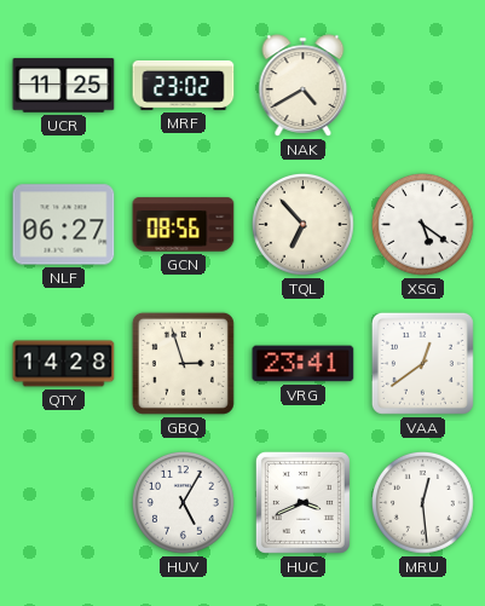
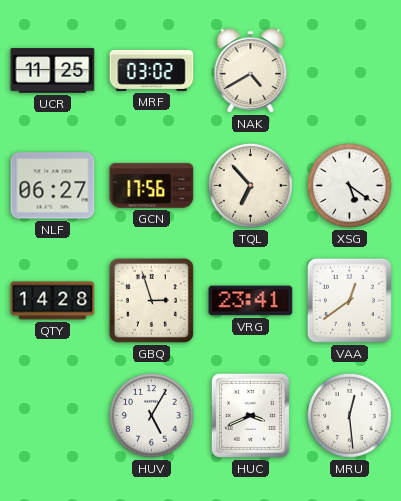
MRF: 23:02 -> 03:02 (152, 70)
GCN: 08:56 -> 17:56 (152, 186)
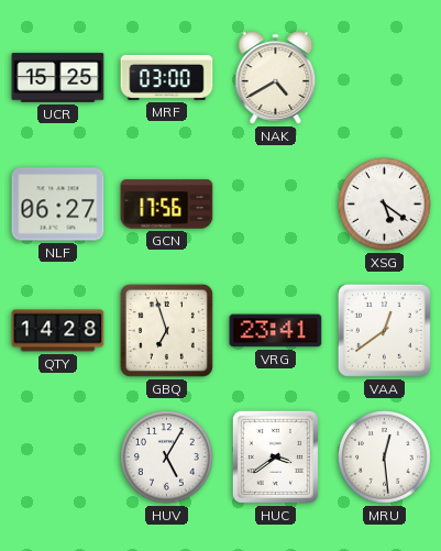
UCR: 11:25 -> 15:25 (58, 78)
MRF: 03:02 -> 03:00 (167, 77)
TQL: 6:53 -> none (250, 185)
GBQ: 2:57 -> 6:57 (166, 330)
HUC: 3:41 -> 3:39 (275, 456)
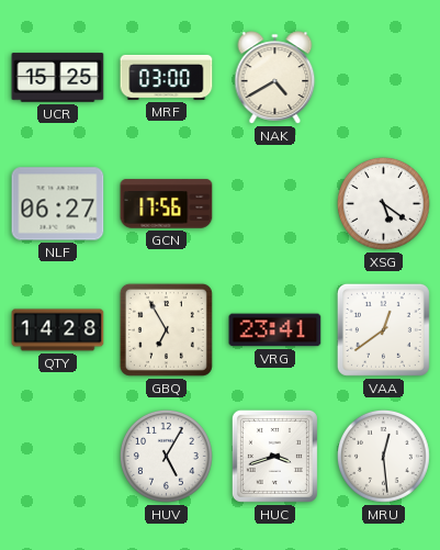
GBQ: 6:57 -> 6:55 (166, 329)
HUC: 3:39 -> 3:42 (274, 456)
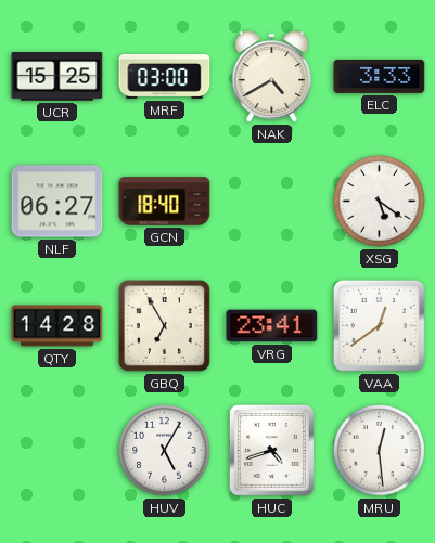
ELC: none -> 3:33 (380, 76)
GCN: 17:56 -> 18:40 (165, 202)
HUC: 3:42 -> 4:42 (271, 450)
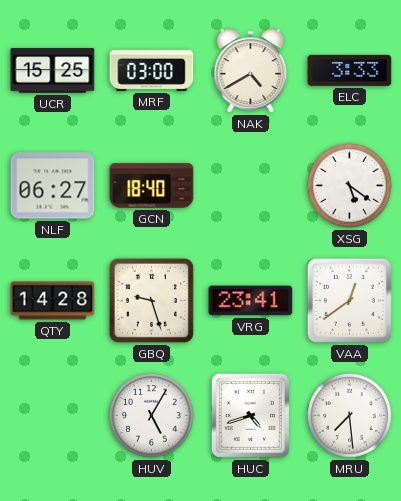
GBQ: 6:55 -> 9:27 (151, 300)
MRU: 12:29 -> 7:29 (349, 415)
